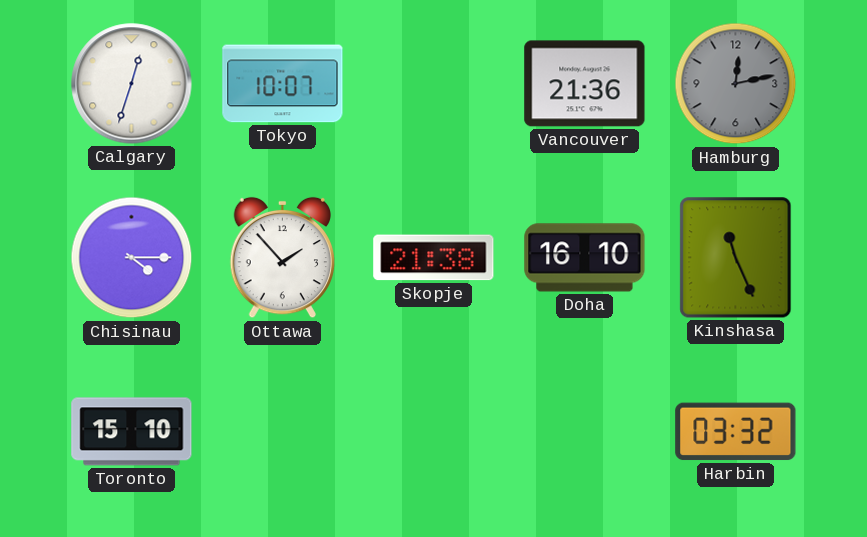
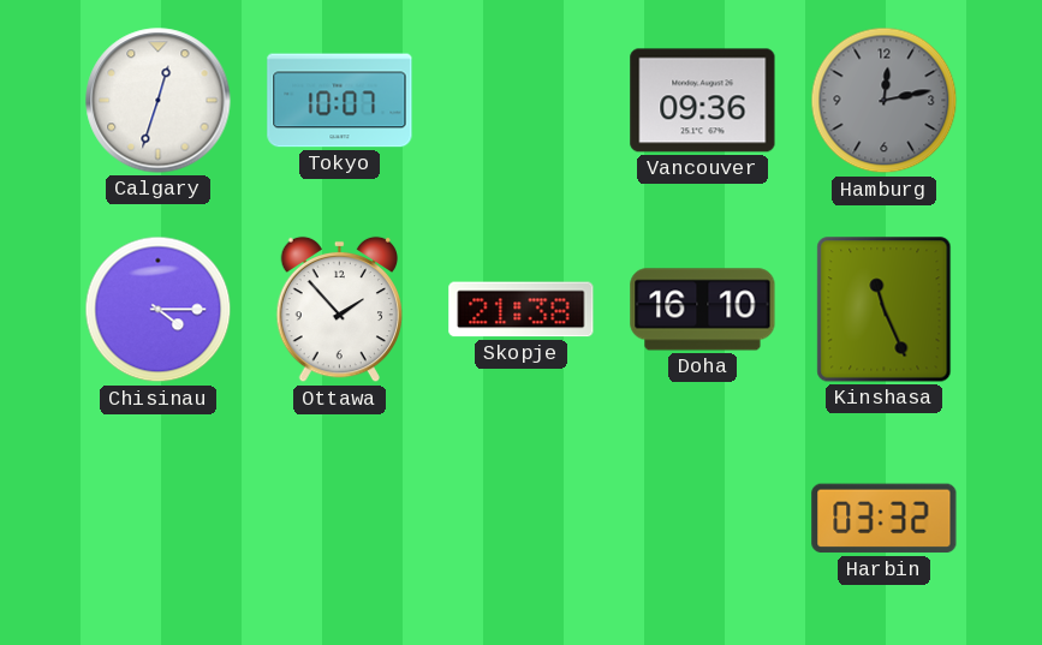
Vancouver: 21:36 -> 09:36 (703, 101)
Toronto: 15:10 -> none (132, 432)
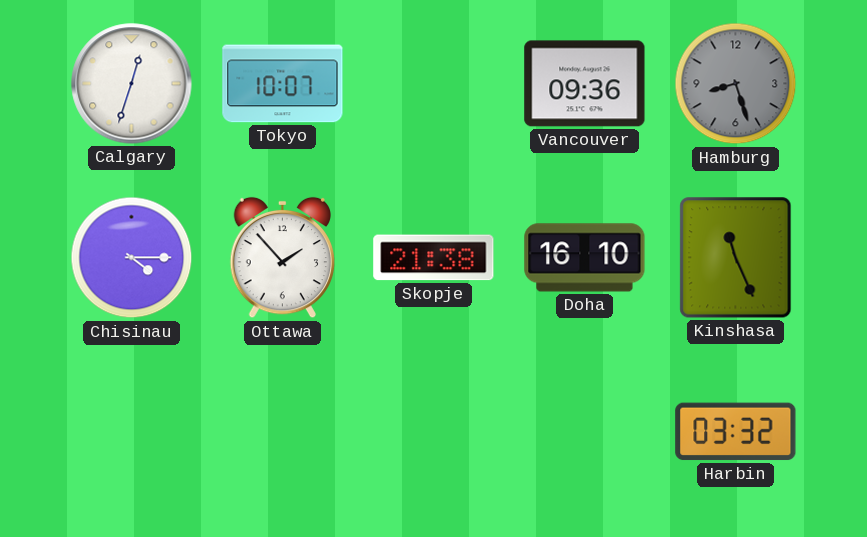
Hamburg: 12:13 -> 8:27 (736, 84)
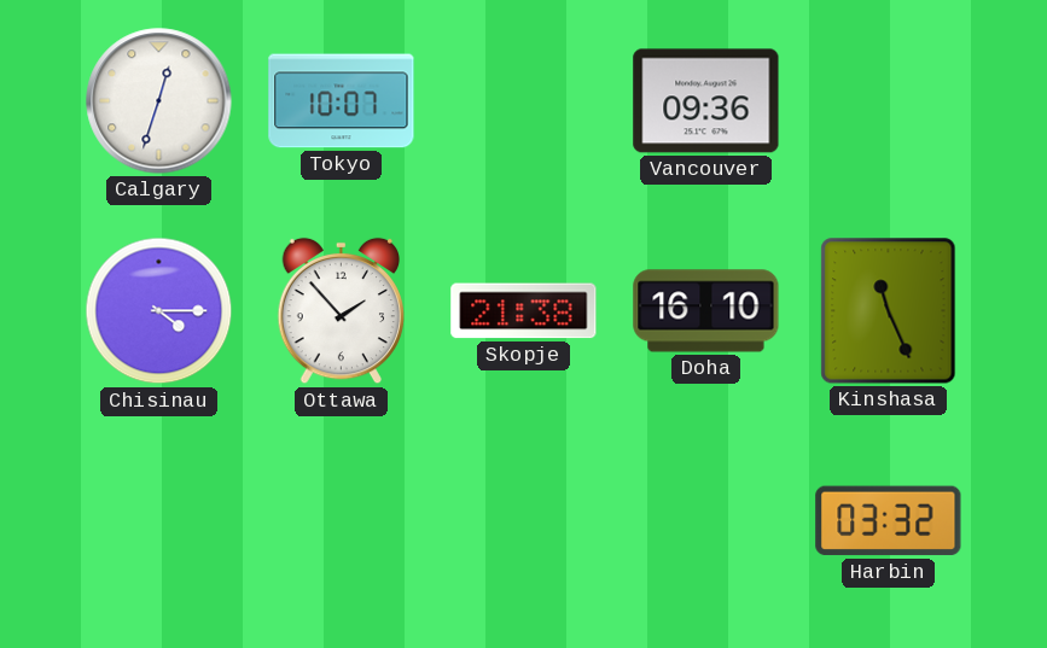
Hamburg: 8:27 -> none (736, 84)
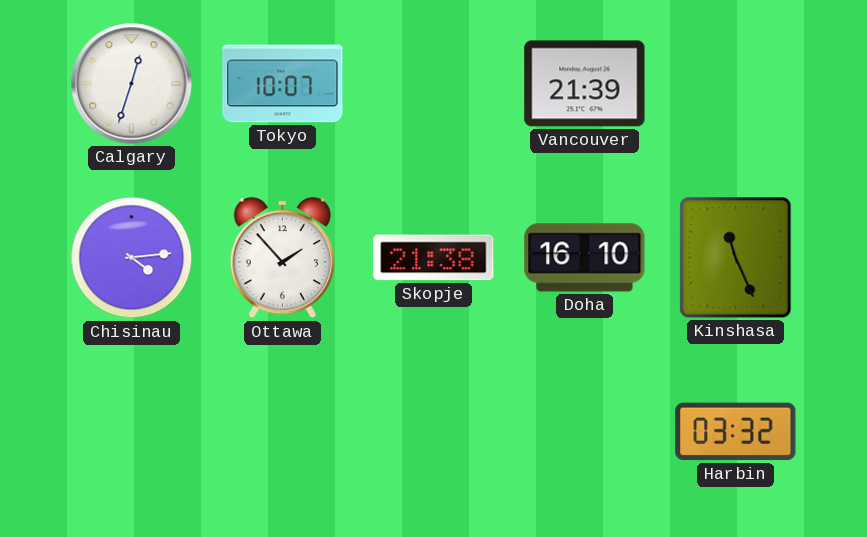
Vancouver: 09:36 -> 21:39 (585, 84)
Chisinau: 4:15 -> 4:14 (132, 258)
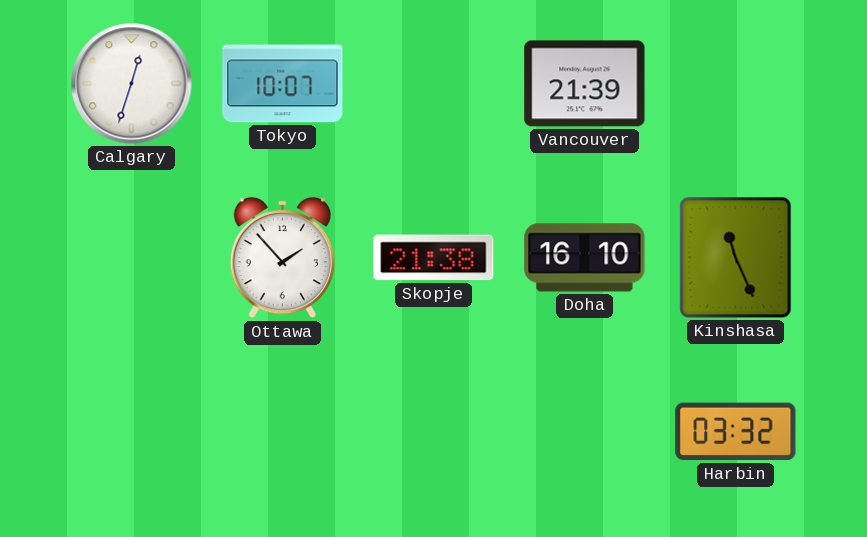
Chisinau: 4:14 -> none (132, 258)
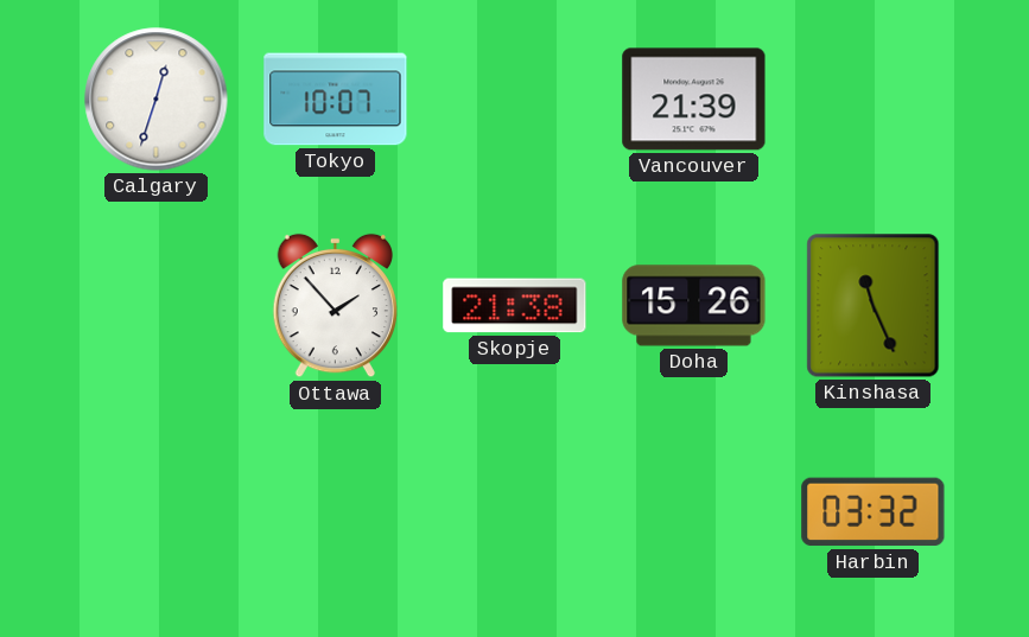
Doha: 16:10 -> 15:26 (694, 306)
